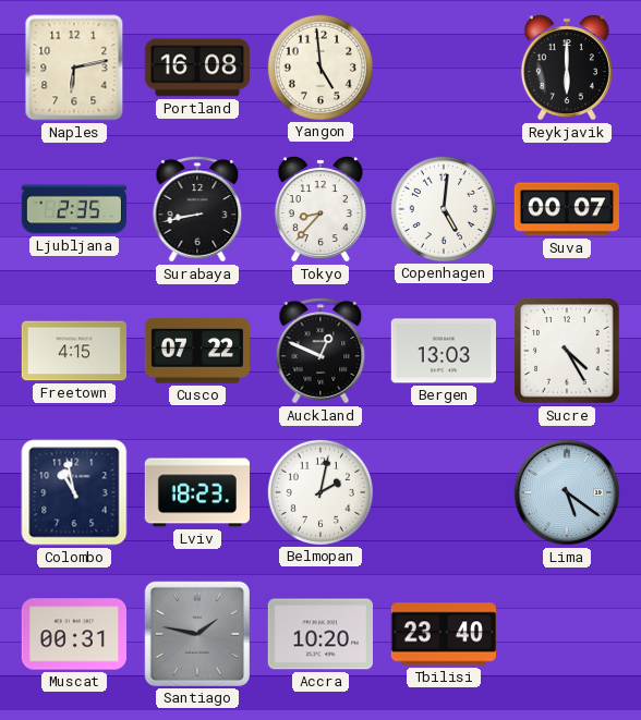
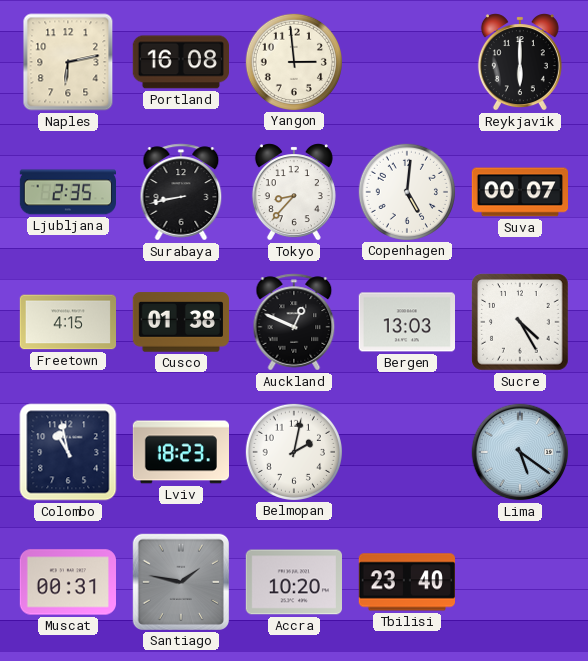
Yangon: 4:59 -> 2:59 (293, 61)
Cusco: 07:22 -> 01:38 (180, 322)
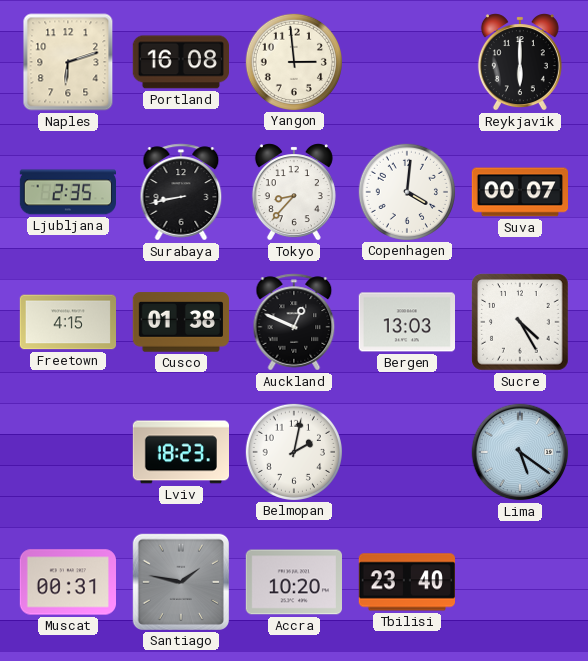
Naples: 6:13 -> 6:12 (68, 62)
Copenhagen: 5:01 -> 4:01 (406, 191)
Colombo: 10:58 -> none (68, 452)
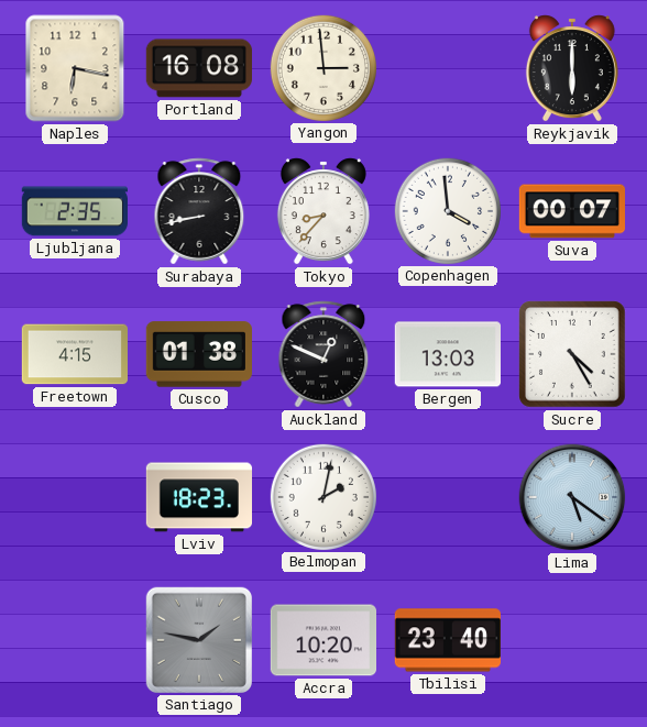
Naples: 6:12 -> 6:17 (75, 68)
Copenhagen: 4:01 -> 3:59 (447, 210)
Muscat: 00:31 -> none (67, 582)
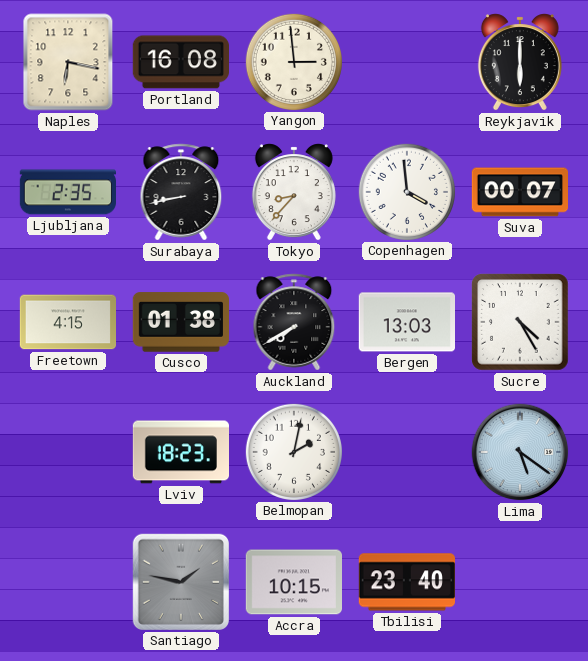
Auckland: 12:49 -> 7:40 (294, 322)
Accra: 10:20 -> 10:15 (293, 582)
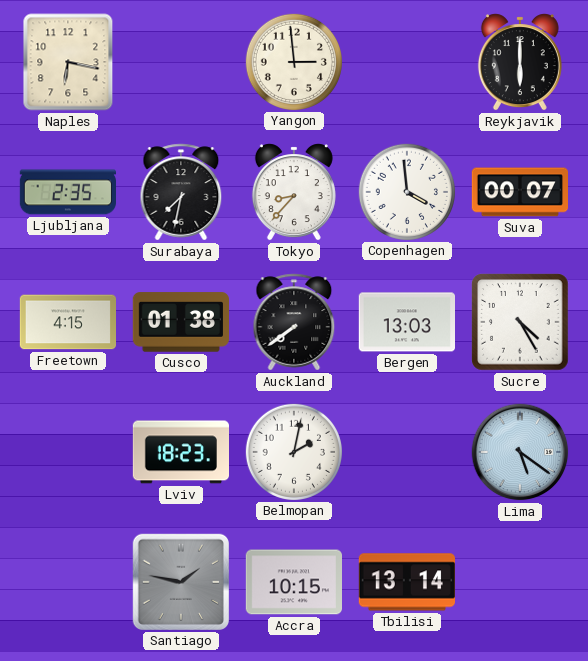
Portland: 16:08 -> none (180, 62)
Surabaya: 8:43 -> 7:32 (181, 192)
Auckland: 7:40 -> 7:39 (294, 322)
Tbilisi: 23:40 -> 13:14 (406, 582)
